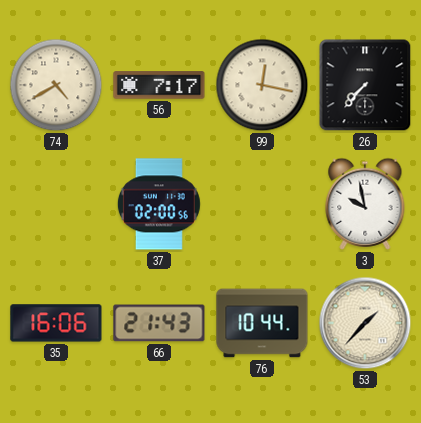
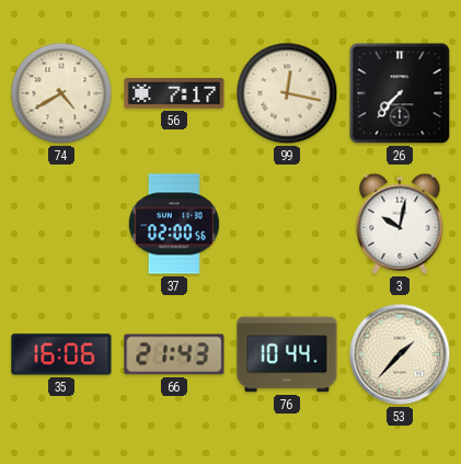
3: 9:58 -> 10:02 (400, 224)
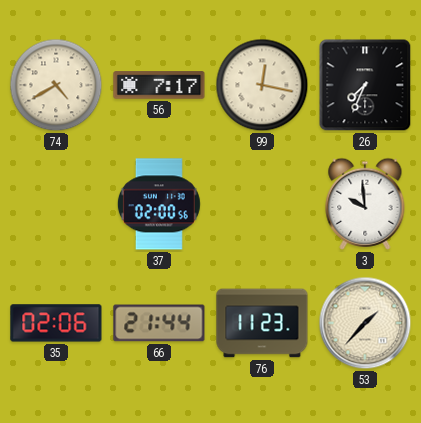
26: 7:37 -> 7:34 (365, 85)
3: 10:02 -> 9:59 (365, 204)
35: 16:06 -> 02:06 (56, 323)
66: 21:43 -> 21:44 (159, 323)
76: 10:44 -> 11:23 (262, 323)
